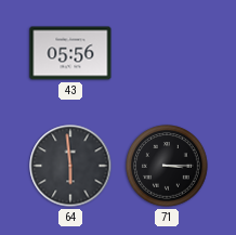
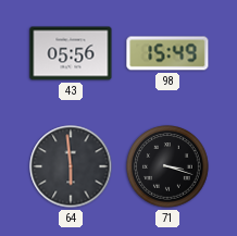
98: none -> 15:49 (167, 53)
71: 3:15 -> 3:18 (167, 166)
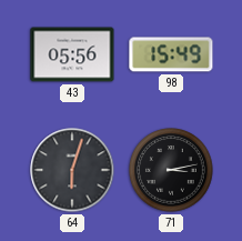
64: 5:59 -> 6:03 (72, 170)
71: 3:18 -> 3:13 (171, 170)
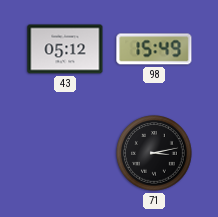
43: 05:56 -> 05:12 (65, 49)
64: 6:03 -> none (72, 170)
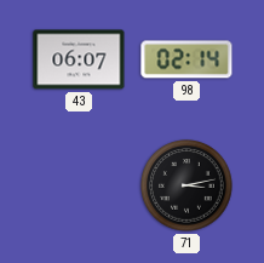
43: 05:12 -> 06:07 (79, 59)
98: 15:49 -> 02:14 (186, 59)
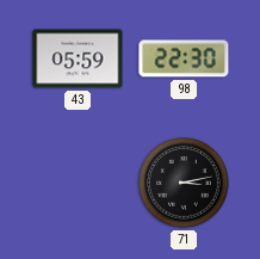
43: 06:07 -> 05:59 (78, 58)
98: 02:14 -> 22:30 (184, 58)
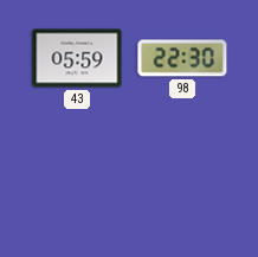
71: 3:13 -> none (184, 183)
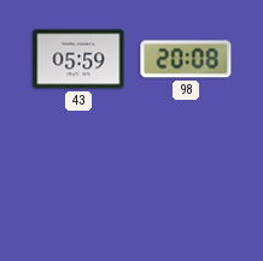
98: 22:30 -> 20:08 (186, 59)
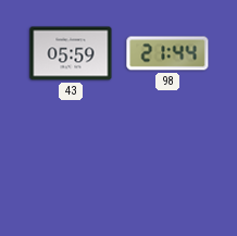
98: 20:08 -> 21:44 (167, 53)
